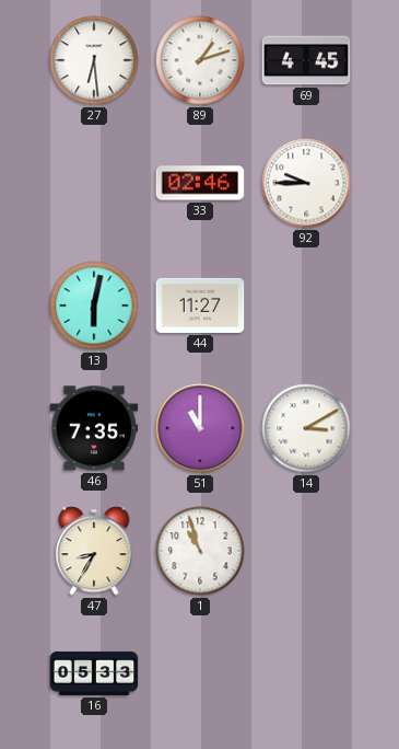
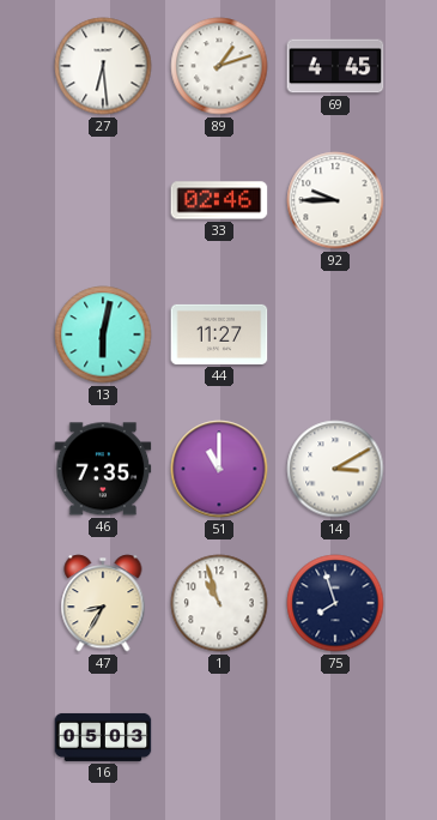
75: none -> 7:57 (335, 603)
16: 05:33 -> 05:03 (103, 737)
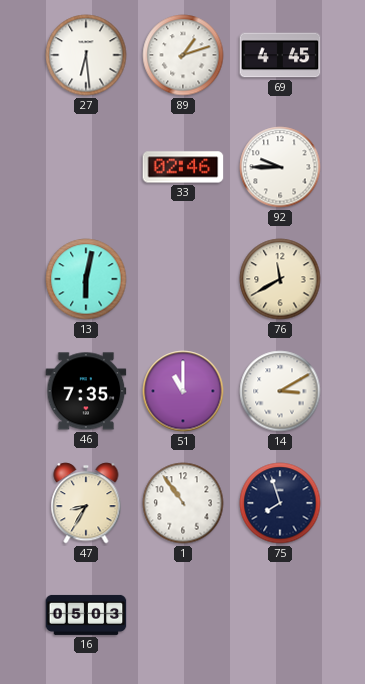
44: 11:27 -> none (219, 334)
76: none -> 11:40 (280, 279)
1: 10:57 -> 10:54 (183, 503)
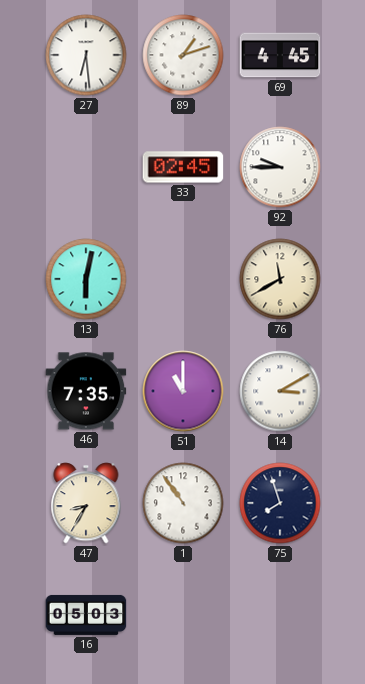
33: 02:46 -> 02:45 (183, 167)
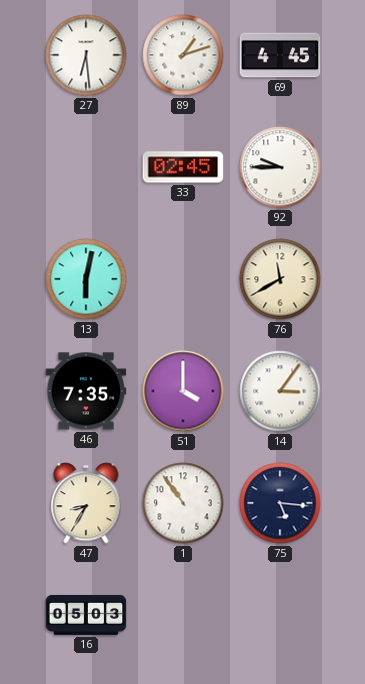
51: 11:00 -> 4:00 (183, 391)
14: 3:10 -> 3:06 (280, 391)
75: 7:57 -> 5:16 (280, 503)
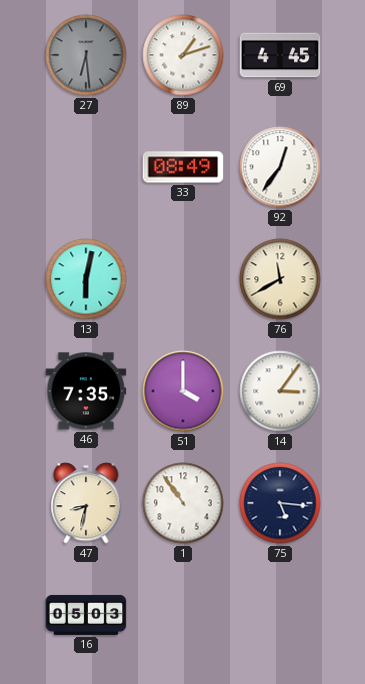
27 dial: white -> grey (86, 55)
33: 02:45 -> 08:49 (183, 167)
92: 9:45 -> 12:36 (280, 167)
47: 8:35 -> 8:32 (86, 503)
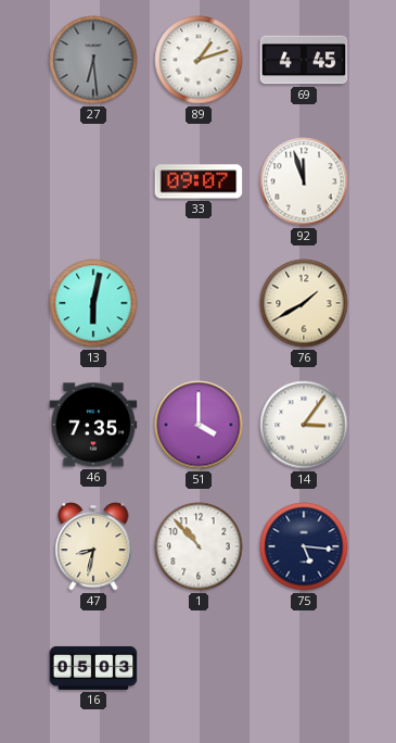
33: 08:49 -> 09:07 (199, 181)
92: 12:36 -> 11:57 (304, 181)
76: 11:40 -> 1:40 (304, 303)
1: 10:54 -> 10:53 (199, 546)
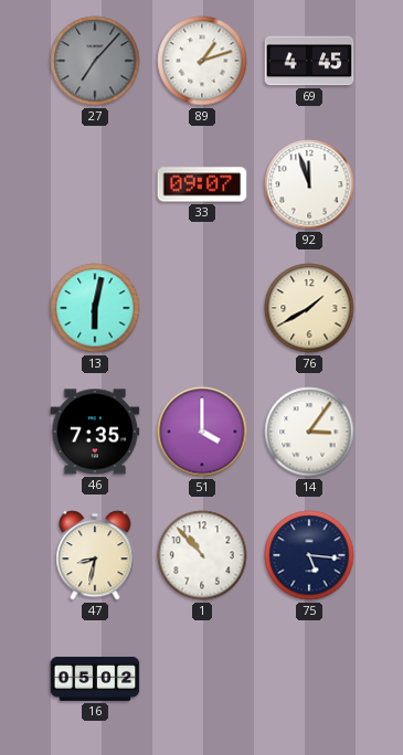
27: 6:29 -> 7:07 (95, 61)
16: 05:03 -> 05:02 (95, 679)
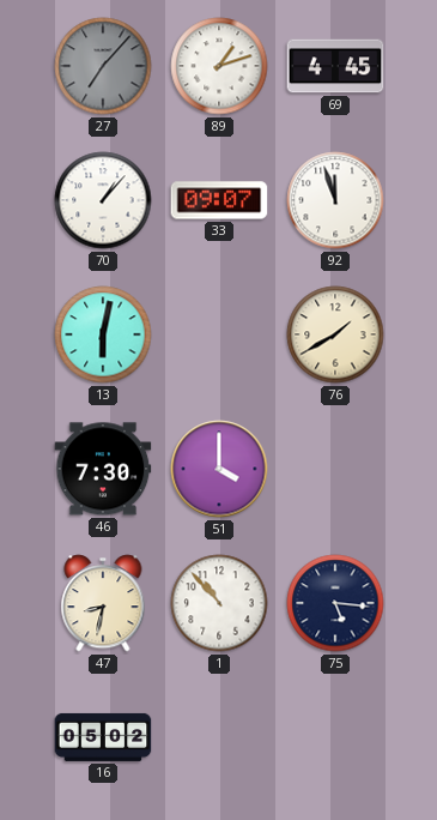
70: none -> 1:07 (103, 200)
46: 7:35 -> 7:30 (103, 469)
14: 3:06 -> none (309, 432)
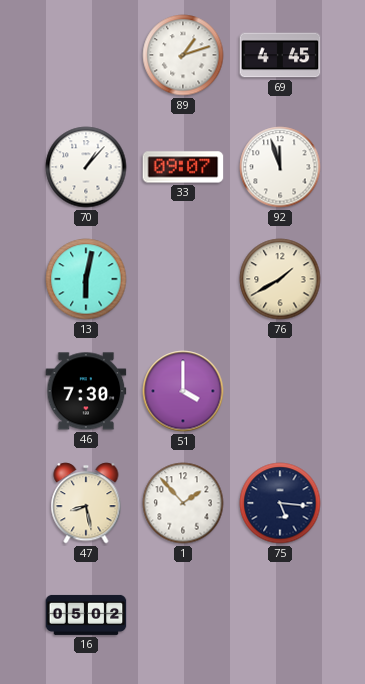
27: 7:07 -> none (103, 66)
47: 8:32 -> 8:28 (86, 503)
1: 10:53 -> 1:53 (183, 503)
